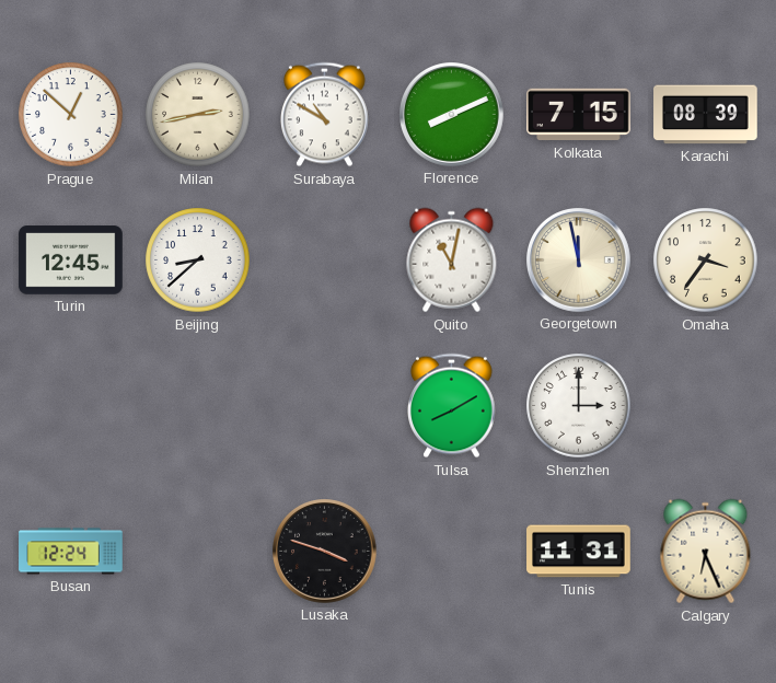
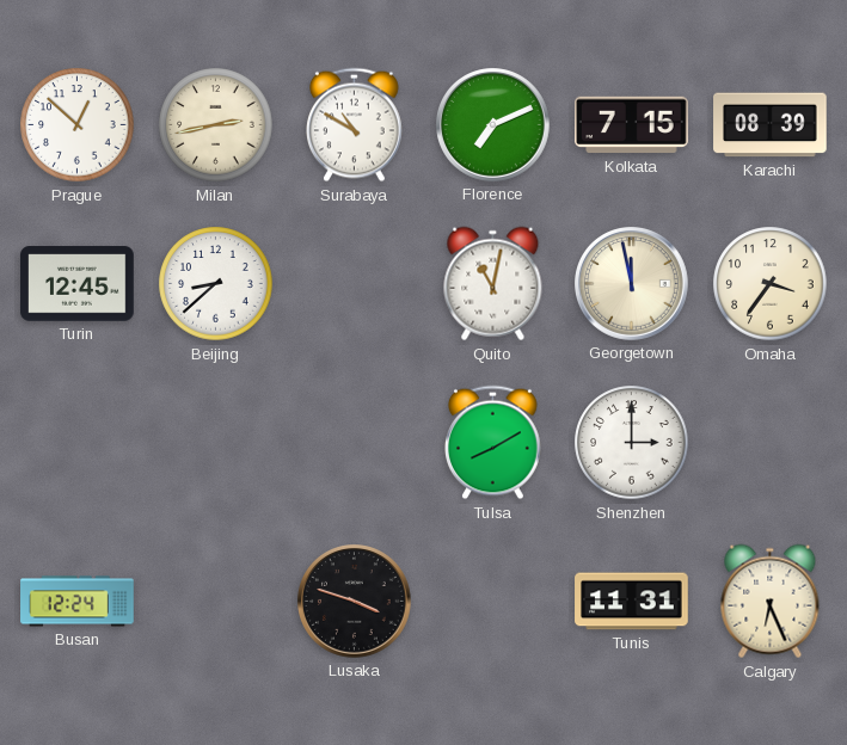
Florence: 8:11 -> 7:11 (493, 125)
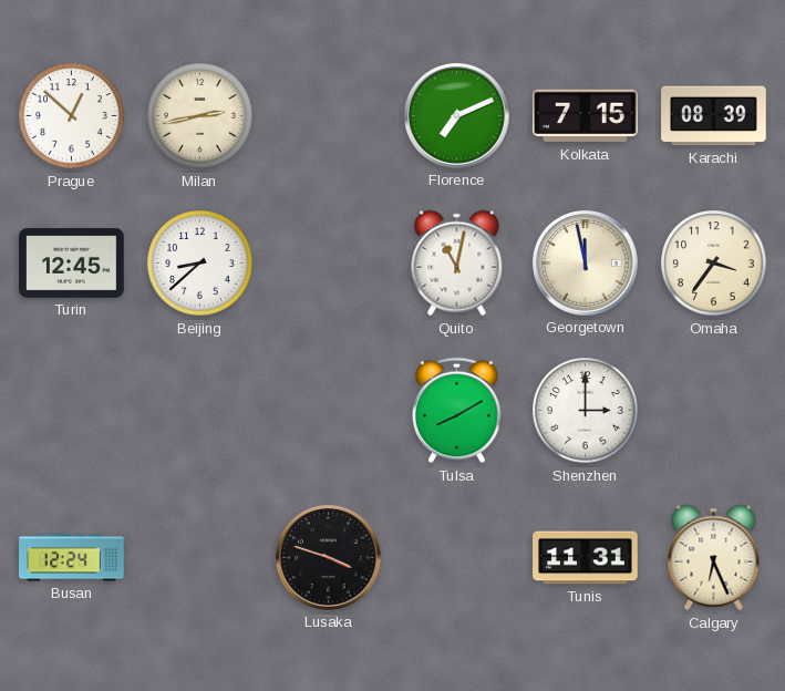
Surabaya: 10:50 -> none (355, 125)
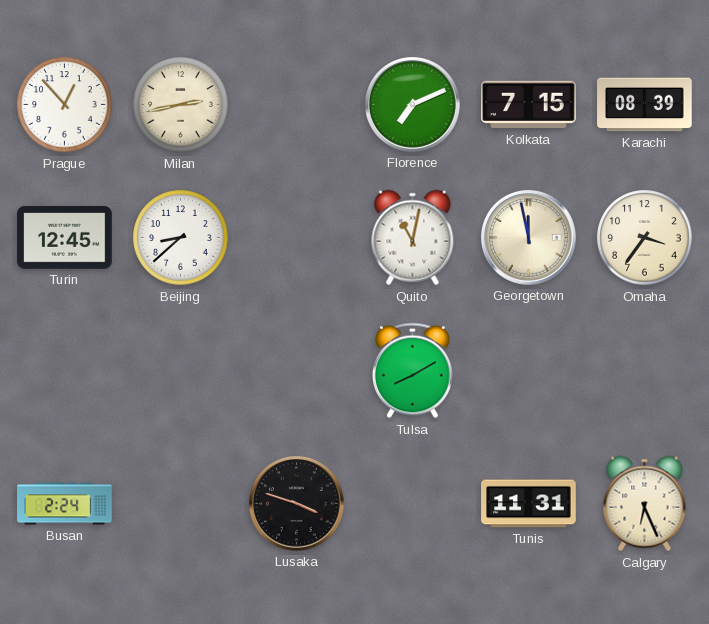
Prague: 12:52 -> 12:53 (65, 105)
Shenzhen: 3:00 -> none (586, 411)
Busan: 12:24 -> 2:24 (65, 504)
